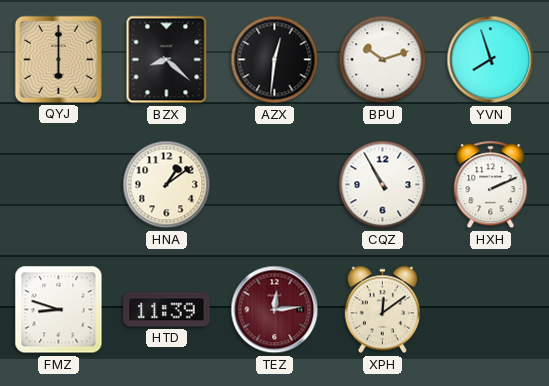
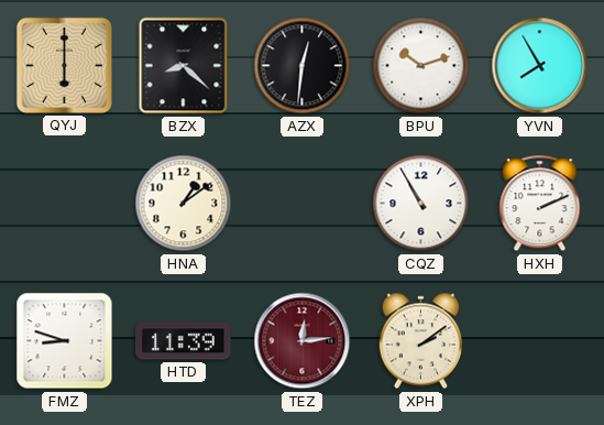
YVN: 7:57 -> 7:55 (540, 66)
XPH: 12:09 -> 2:09 (420, 341)
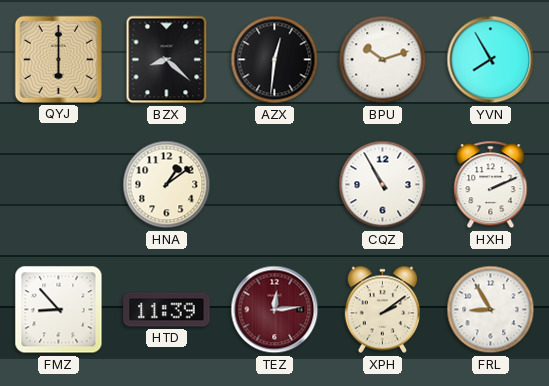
FMZ: 8:48 -> 8:53 (59, 310)
FRL: none -> 8:55 (491, 310)
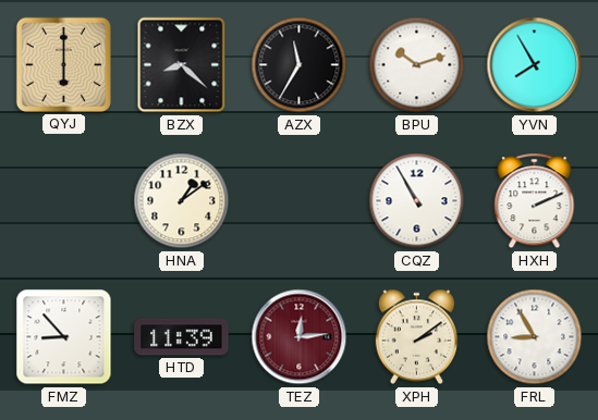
AZX: 12:31 -> 11:35 (300, 65)
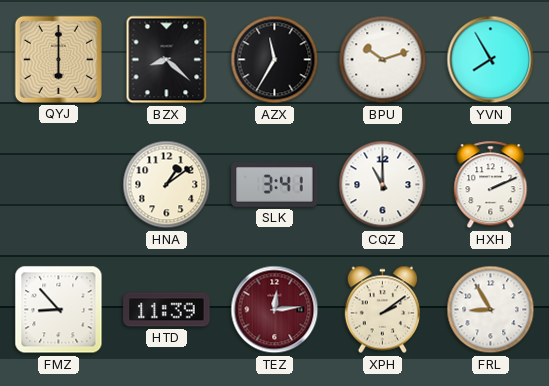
SLK: none -> 3:41 (275, 185)
CQZ: 10:55 -> 11:00 (383, 185)
